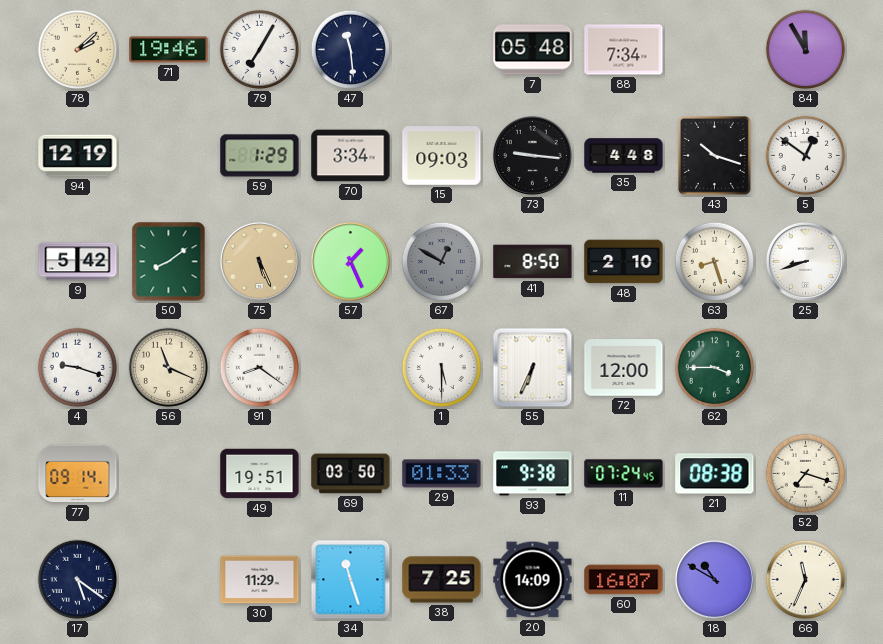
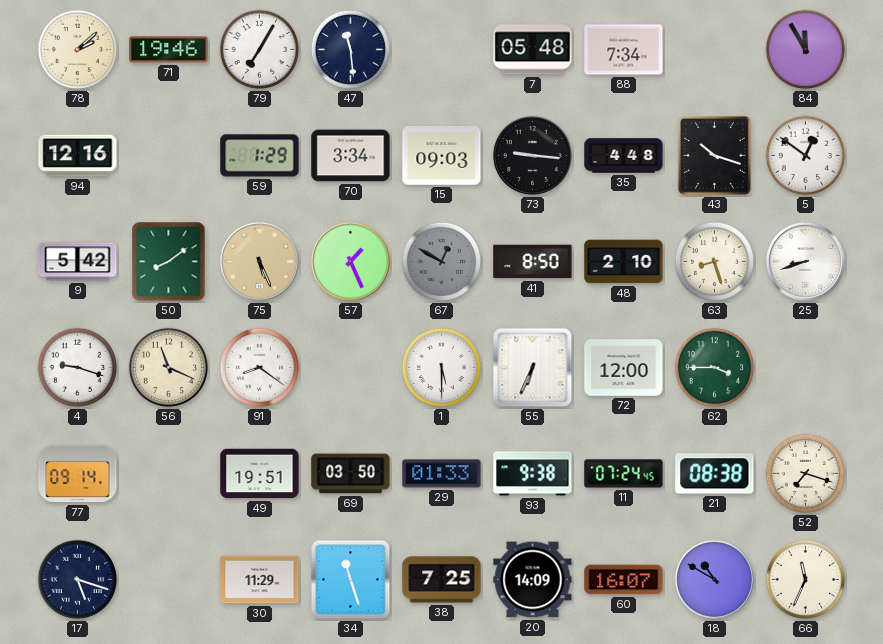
94: 12:19 -> 12:16 (78, 156)
17: 5:21 -> 5:18 (78, 580)
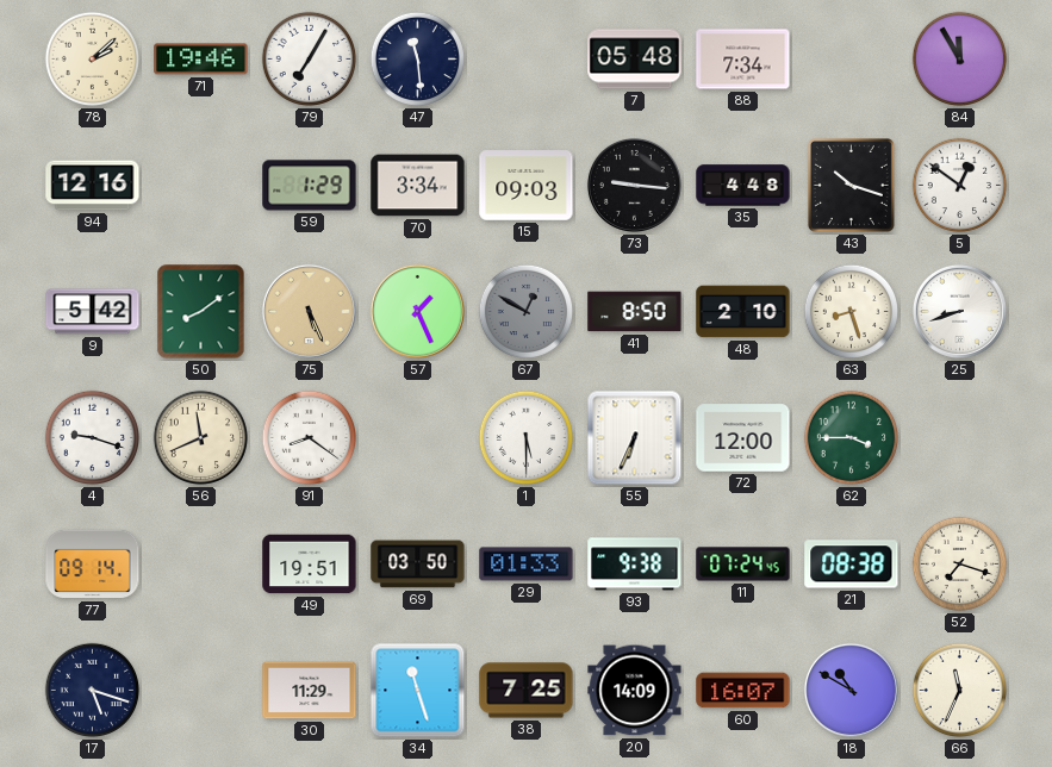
56: 11:19 -> 11:41 (201, 438)
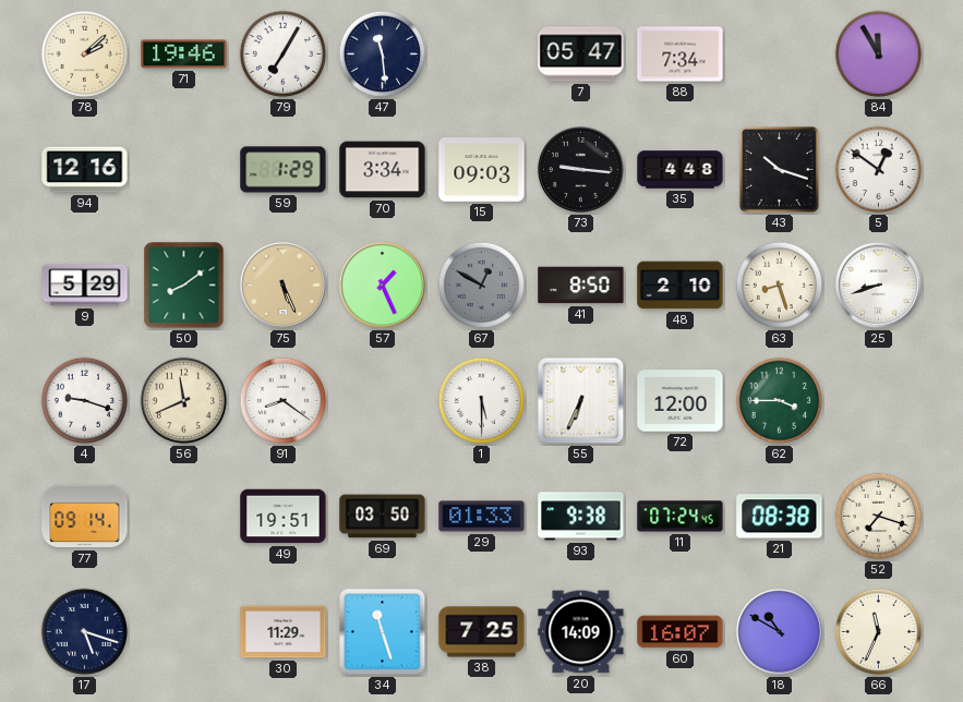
7: 05:48 -> 05:47 (581, 55)
9: 5:42 -> 5:29 (85, 286)
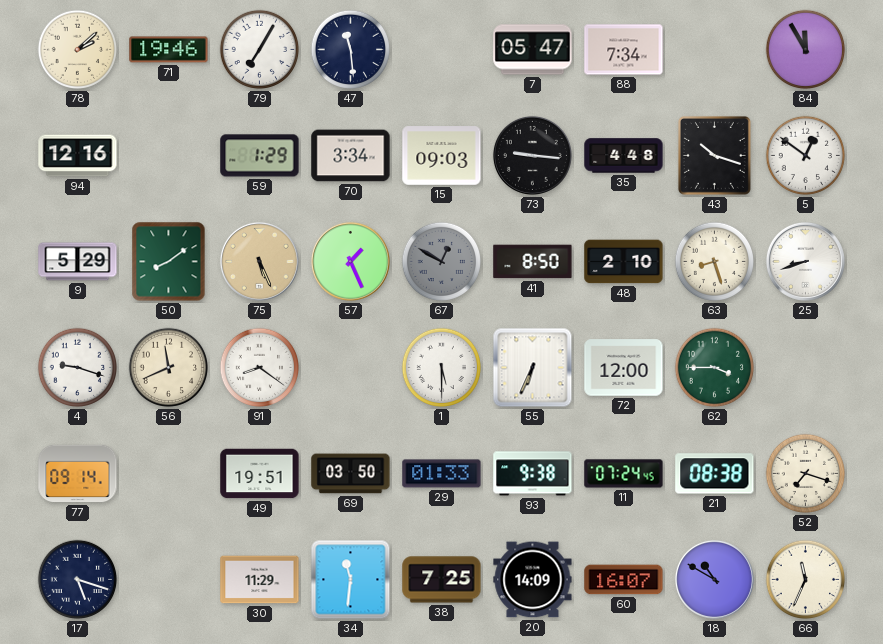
34: 11:27 -> 11:31 (351, 580)
